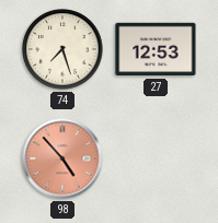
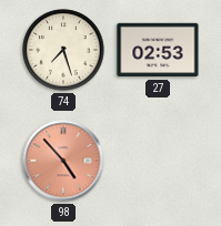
27: 12:53 -> 02:53 (158, 50)
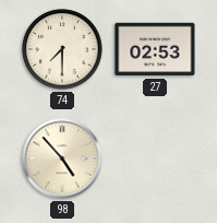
74: 7:27 -> 7:30 (62, 49)
98 dial: salmon -> cream (62, 159)
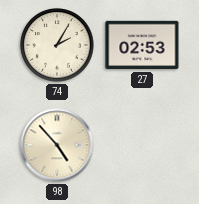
74: 7:30 -> 2:05 (57, 45)
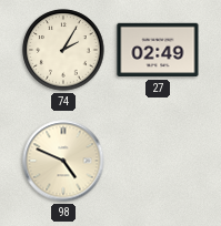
27: 02:53 -> 02:49 (158, 50)
98: 4:53 -> 4:49 (63, 161)
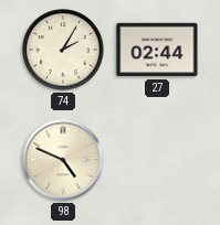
27: 02:49 -> 02:44 (157, 50)
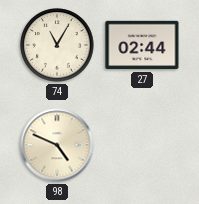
74: 2:05 -> 11:05 (57, 45)
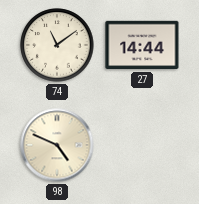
74: 11:05 -> 11:09 (57, 45)
27: 02:44 -> 14:44 (142, 45)
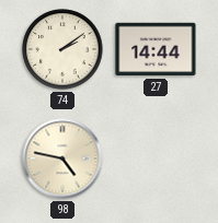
74: 11:09 -> 2:09 (62, 49)
98: 4:49 -> 4:47 (62, 159)
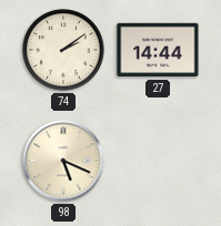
98: 4:47 -> 5:19 (63, 161)
